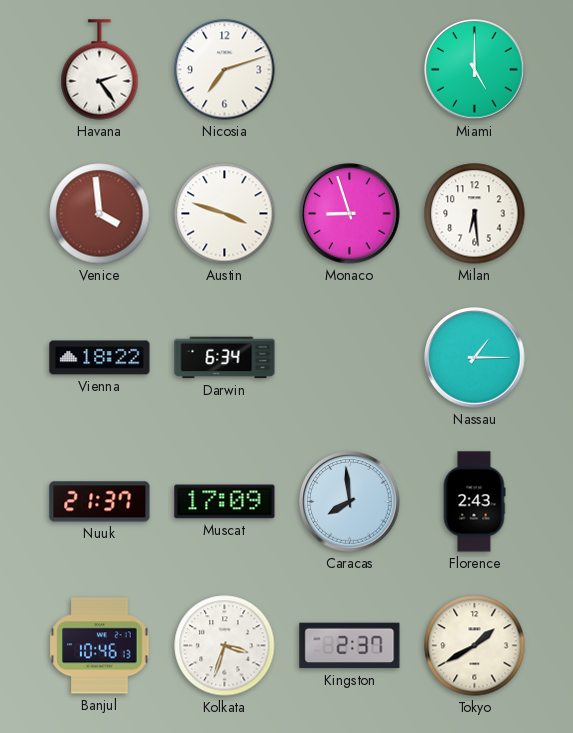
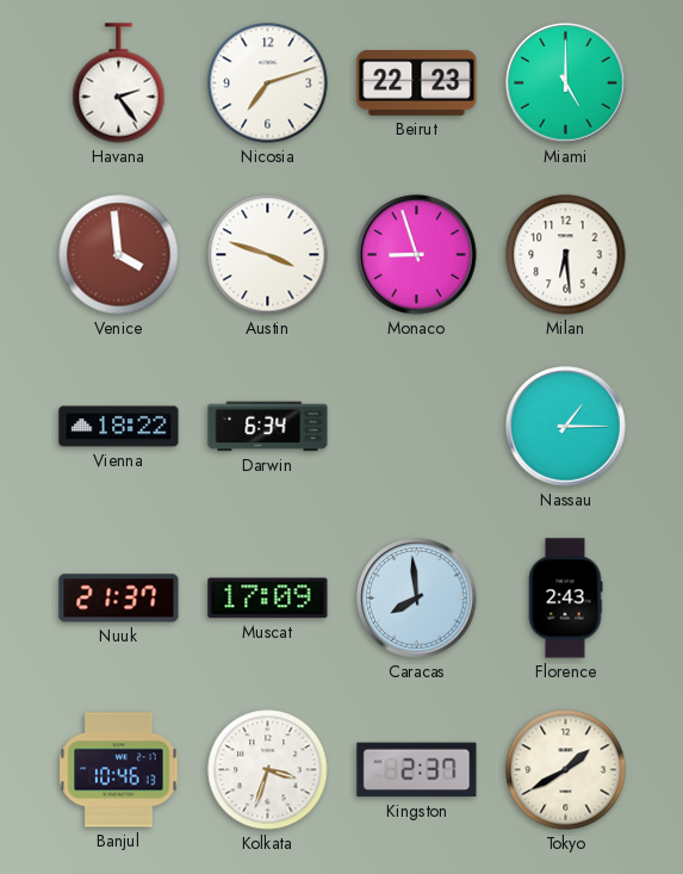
Beirut: none -> 22:23 (417, 83)
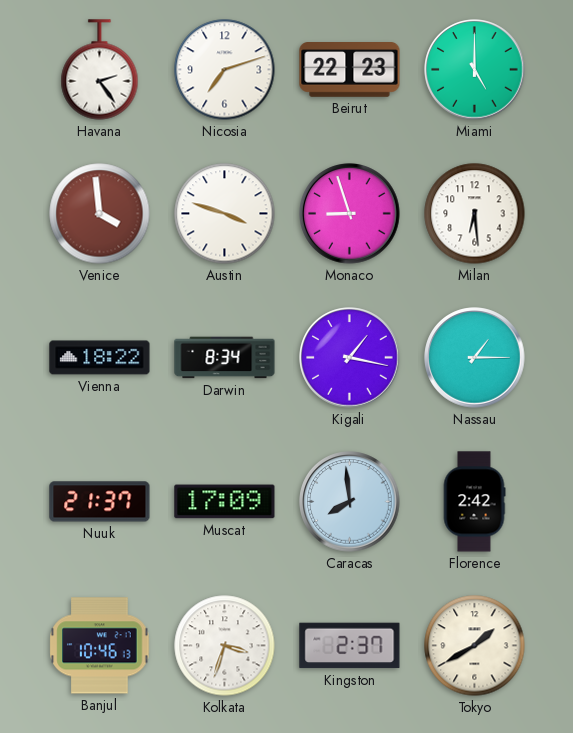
Darwin: 6:34 -> 8:34 (225, 358)
Kigali: none -> 1:17 (350, 358)
Florence: 2:43 -> 2:42 (474, 502)
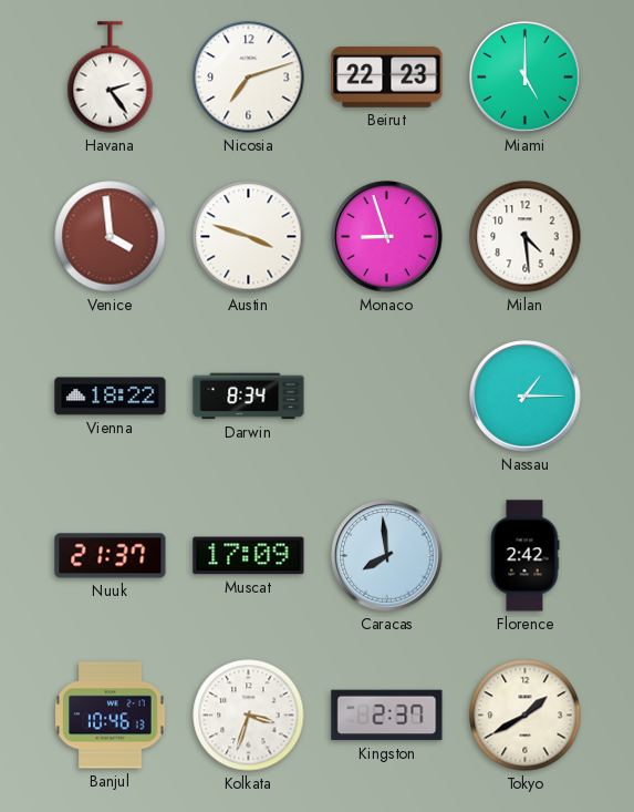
Milan: 6:29 -> 4:29 (526, 237)
Kigali: 1:17 -> none (350, 358)
